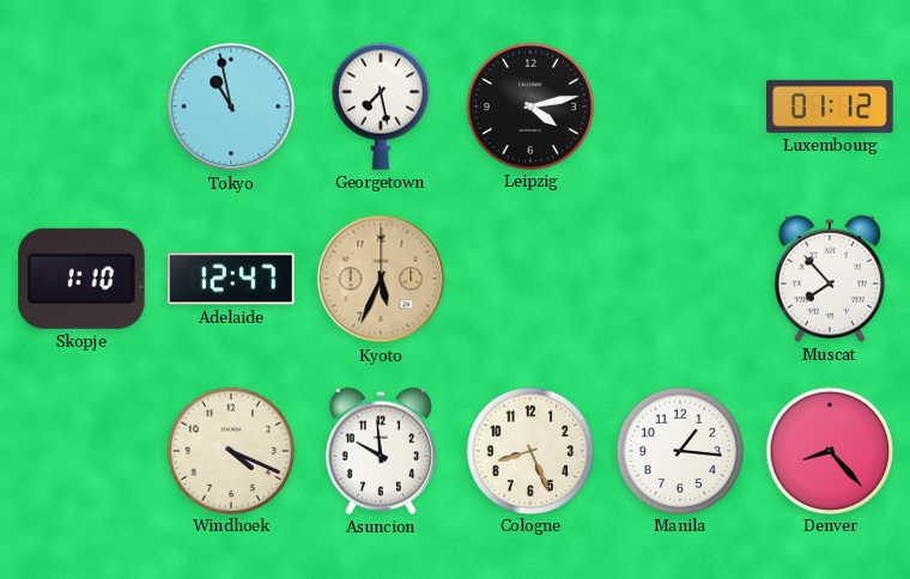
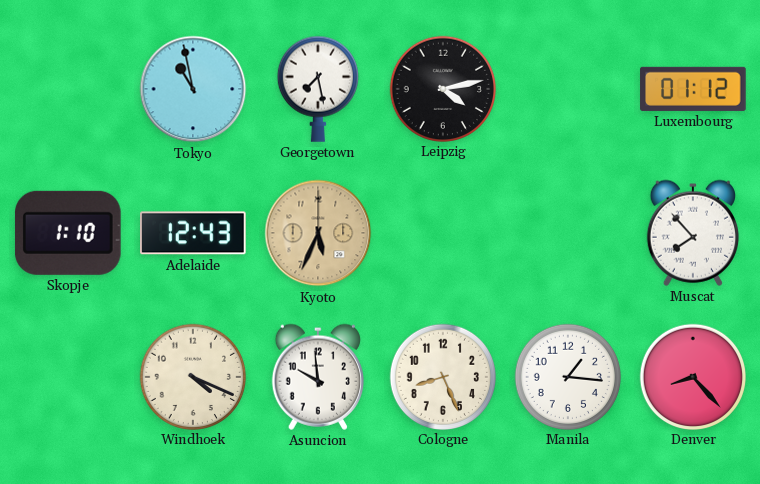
Adelaide: 12:47 -> 12:43 (194, 233)
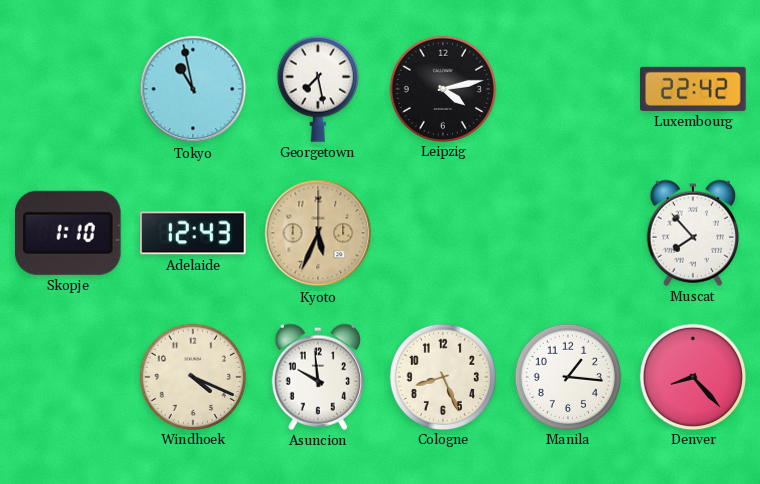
Luxembourg: 01:12 -> 22:42 (693, 89)
